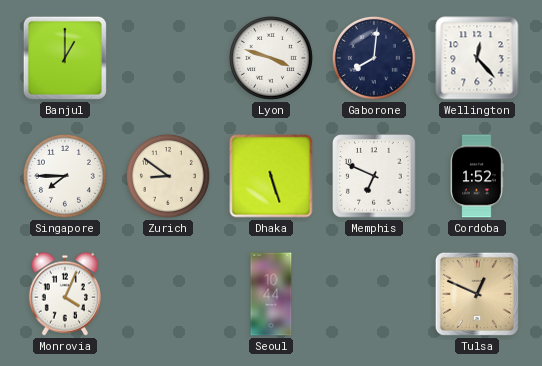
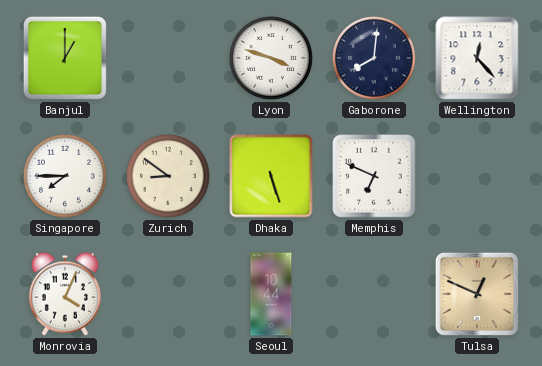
Cordoba: 1:52 -> none (477, 176)
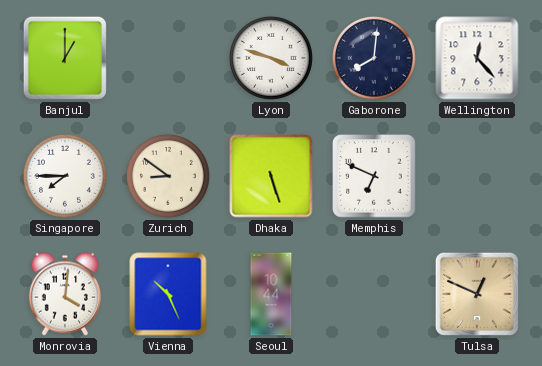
Monrovia: 4:04 -> 4:01 (64, 294)
Vienna: none -> 10:26 (168, 294)
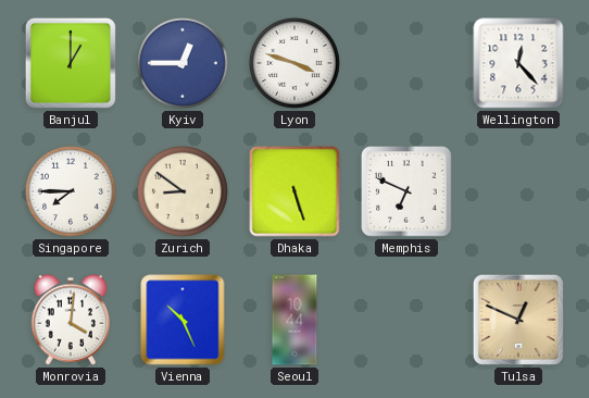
Kyiv: none -> 12:45 (184, 64)
Gaborone: 8:01 -> none (375, 59)
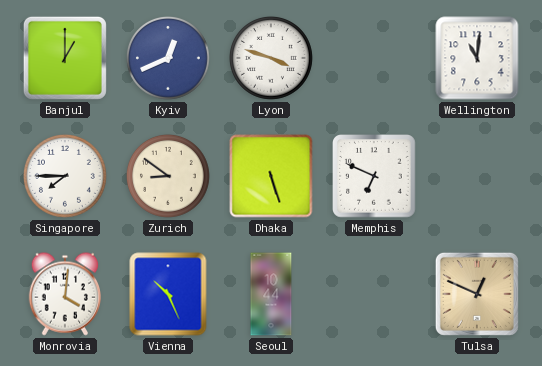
Kyiv: 12:45 -> 12:41 (169, 59)
Wellington: 12:23 -> 11:01 (477, 58)
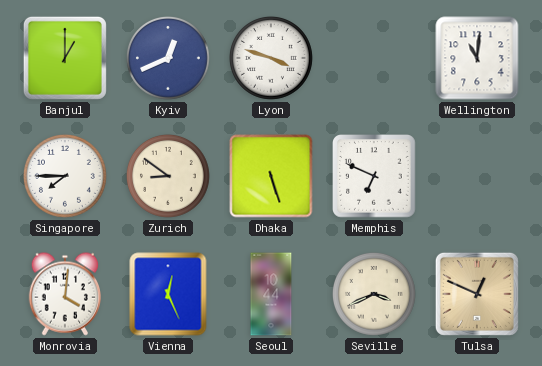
Vienna: 10:26 -> 12:26 (168, 294)
Seville: none -> 3:41 (375, 295)
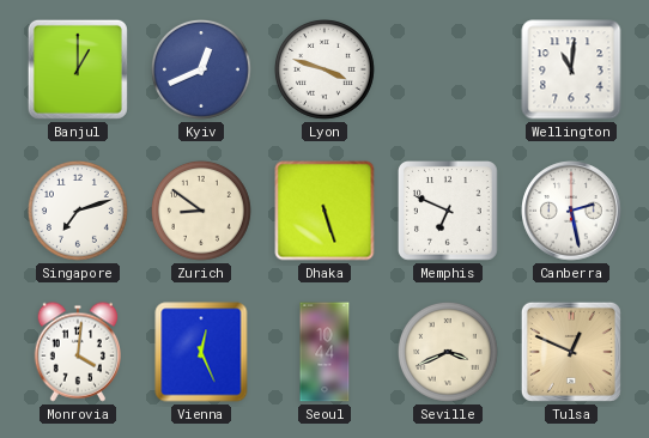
Singapore: 7:45 -> 7:12 (79, 212)
Canberra: none -> 2:28 (571, 211)
